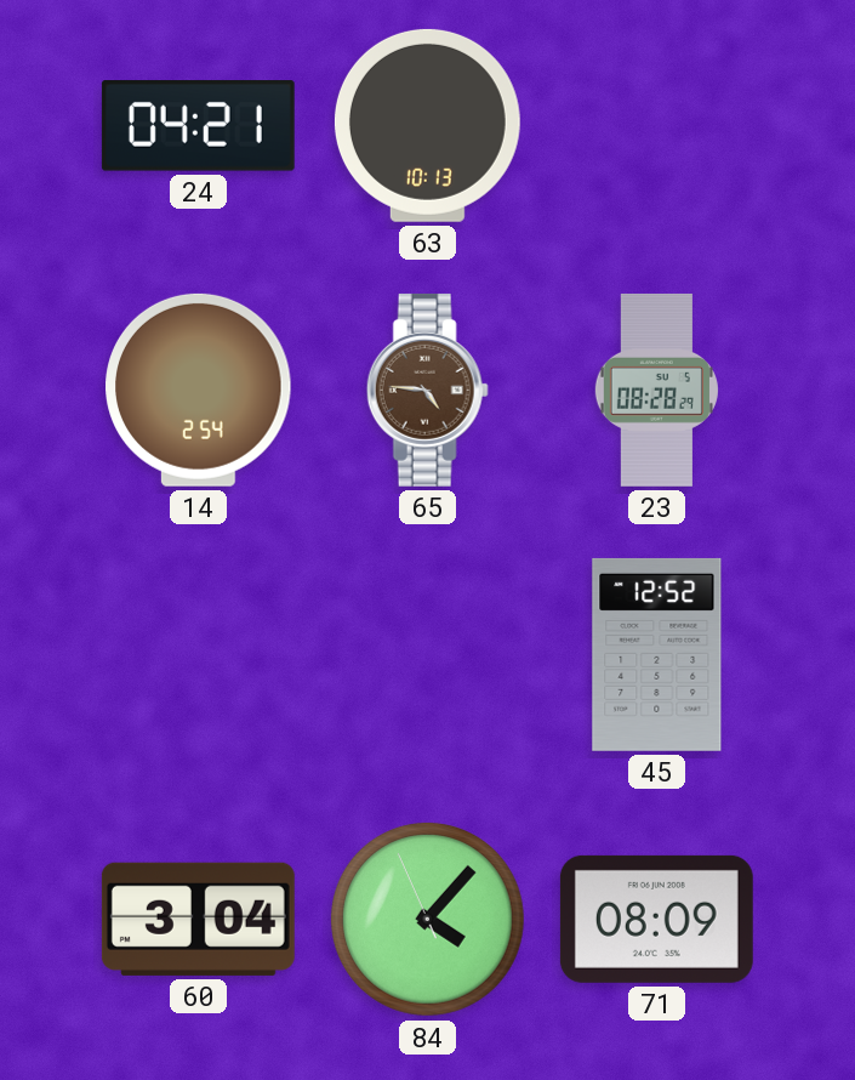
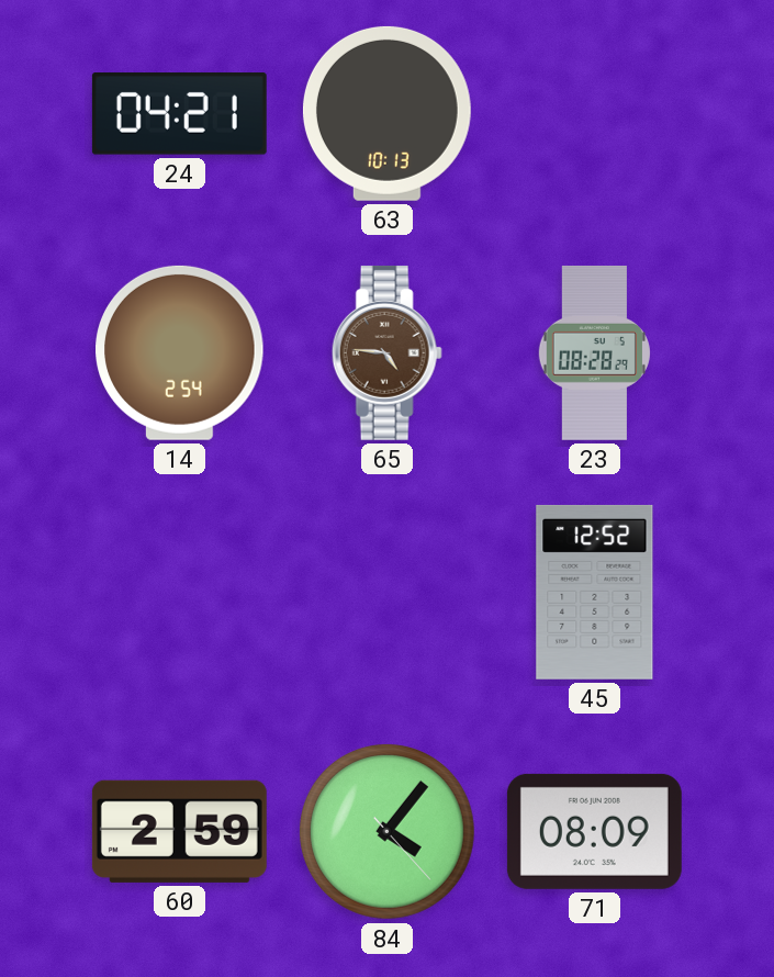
60: 3:04 -> 2:59 (179, 831)
84: 4:06:56 -> 4:06:23 (386, 831)
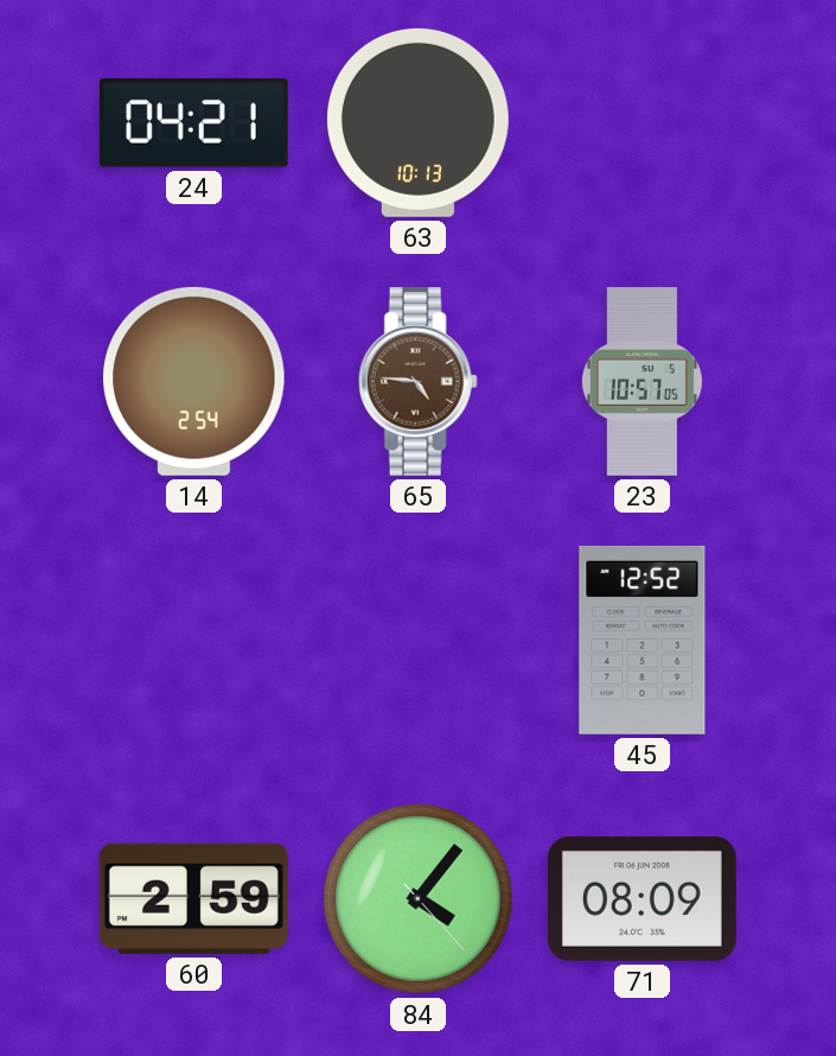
23: 08:28 -> 10:57 (642, 381)
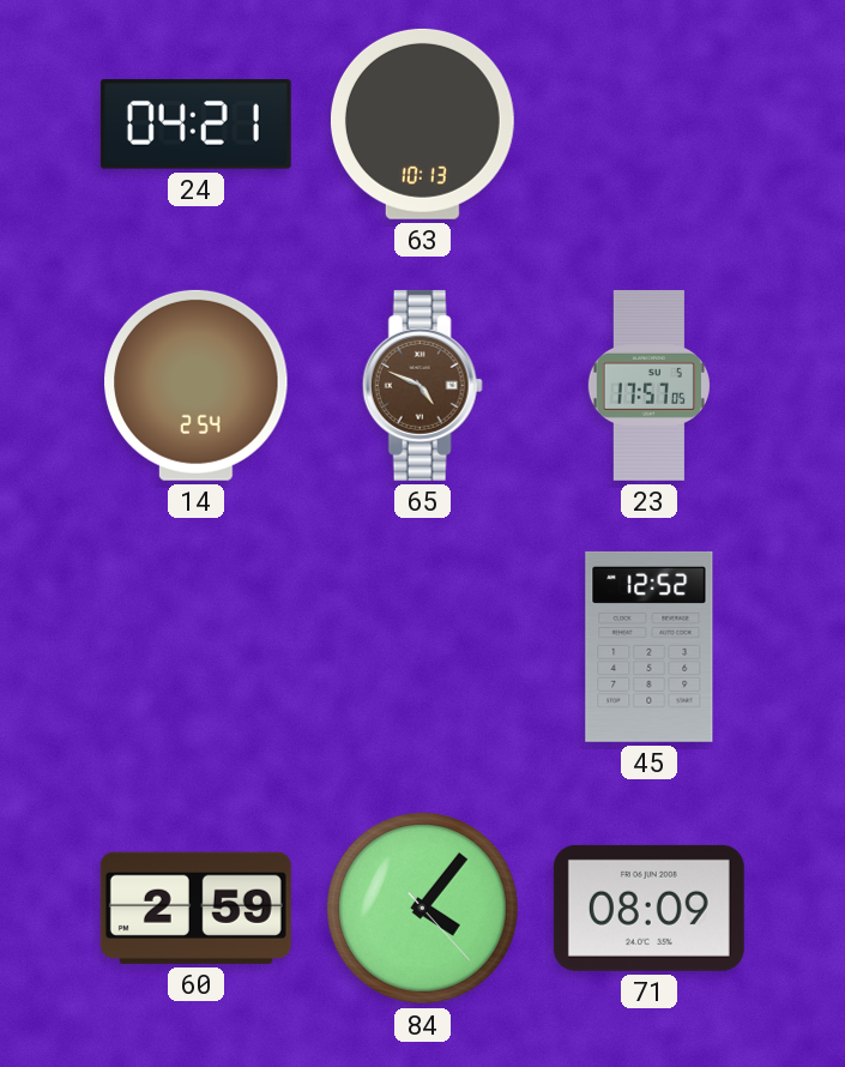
65: 4:46 -> 4:49 (422, 385)
23: 10:57 -> 17:57 (648, 385)
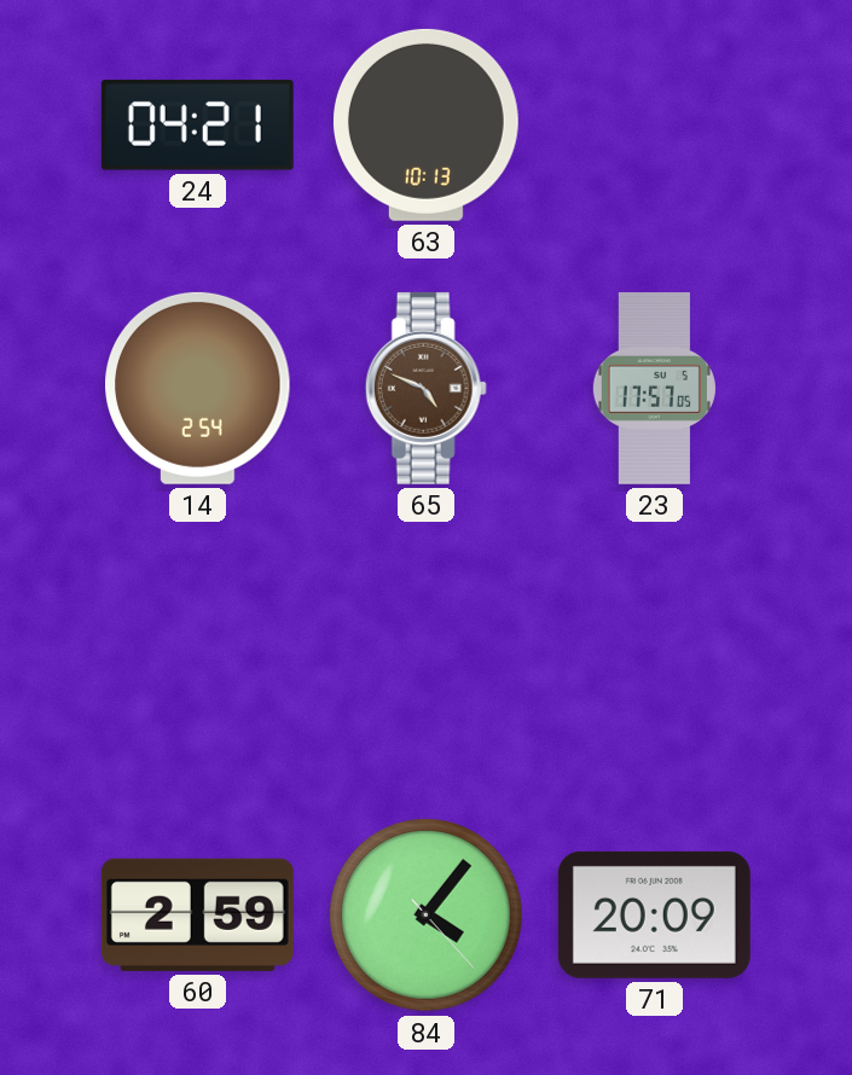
45: 12:52 -> none (650, 646)
71: 08:09 -> 20:09 (654, 914)
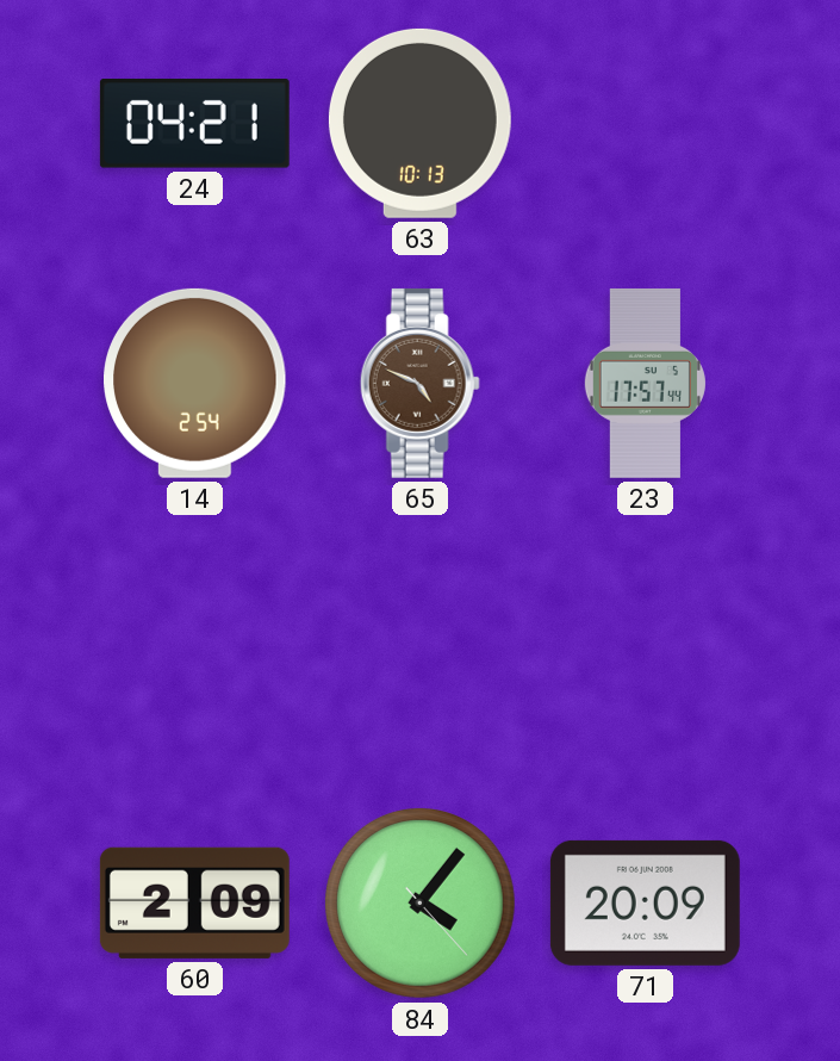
23: 17:57:05 -> 17:57:44 (645, 383)
60: 2:59 -> 2:09 (194, 902)
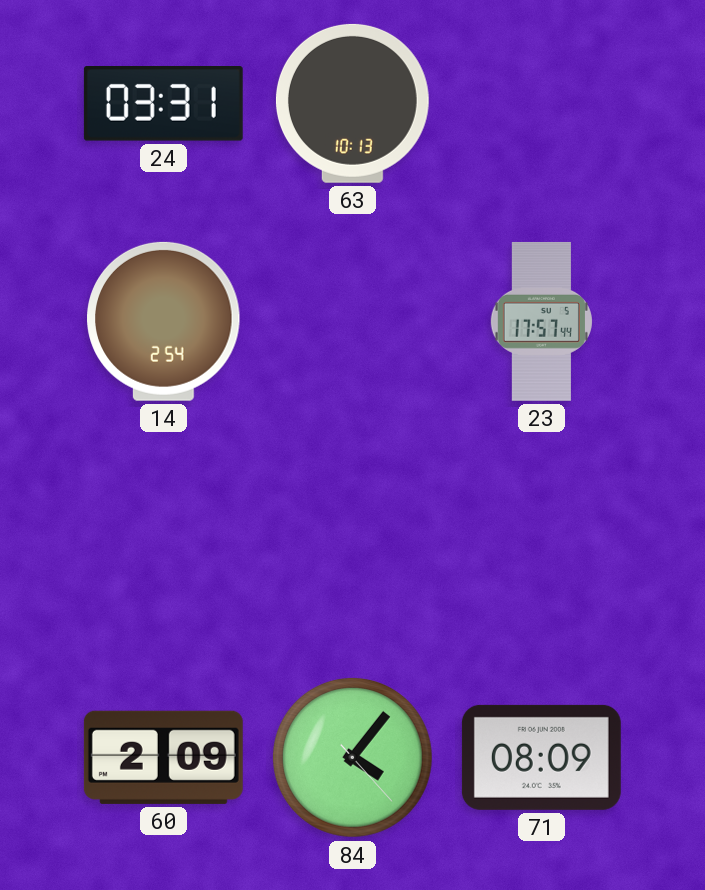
24: 04:21 -> 03:31 (163, 104)
65: 4:49 -> none (419, 383)
71: 20:09 -> 08:09 (541, 757)
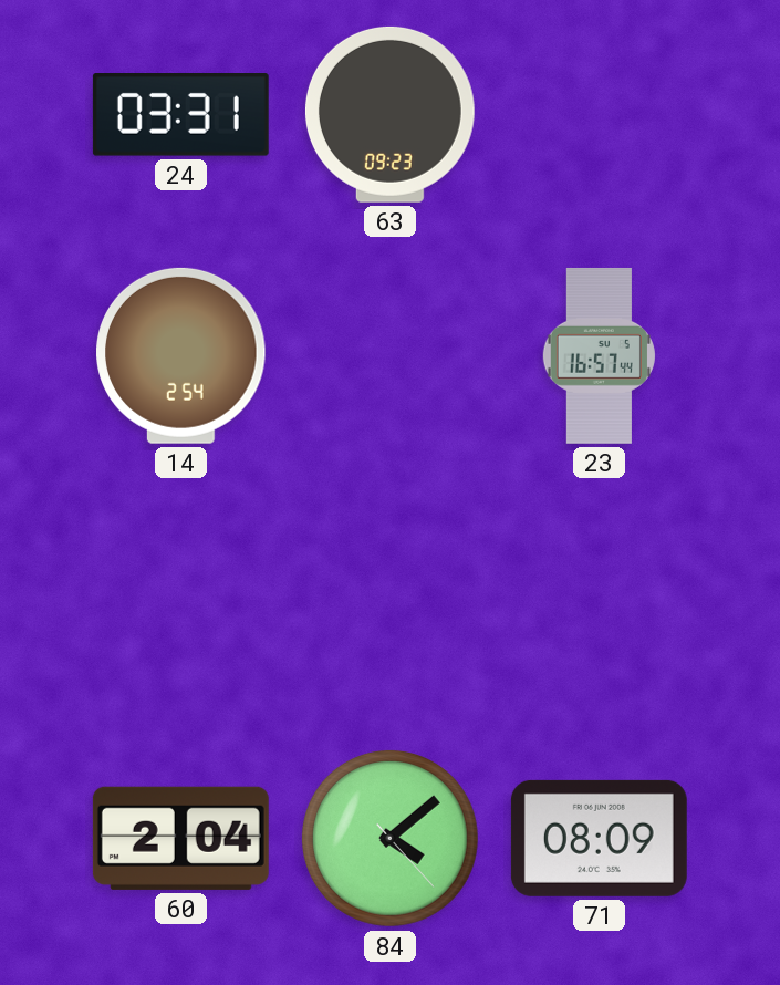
63: 10:13 -> 09:23 (389, 114)
23: 17:57 -> 16:57 (599, 355)
60: 2:09 -> 2:04 (180, 838)
84: 4:06 -> 4:08 (389, 838)
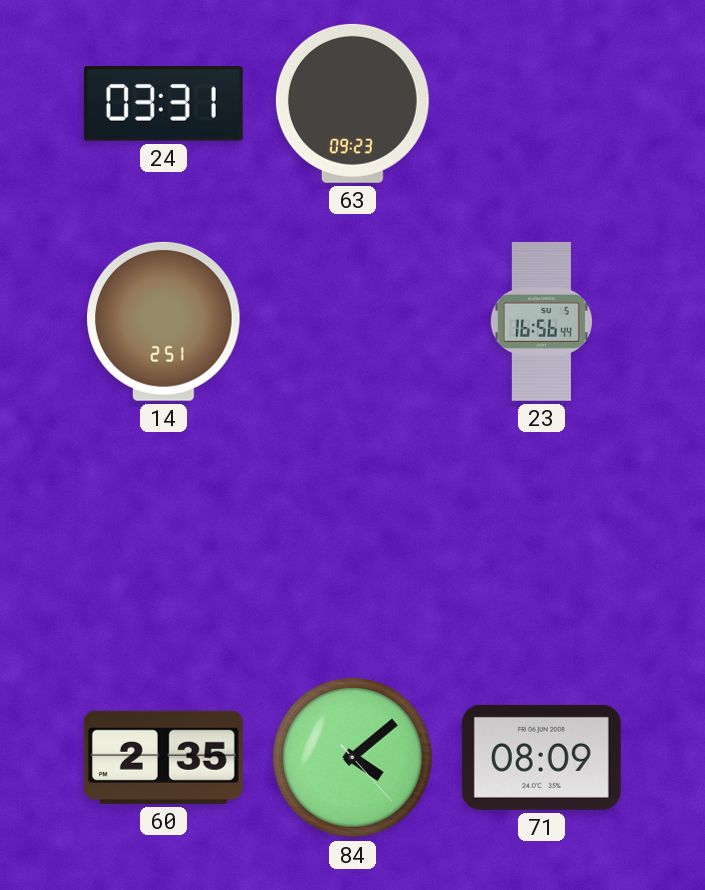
14: 2:54 -> 2:51 (164, 321)
23: 16:57 -> 16:56 (541, 321)
60: 2:04 -> 2:35 (163, 757)
